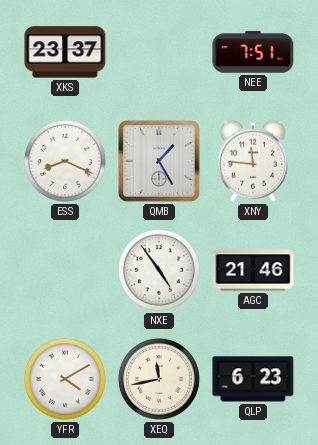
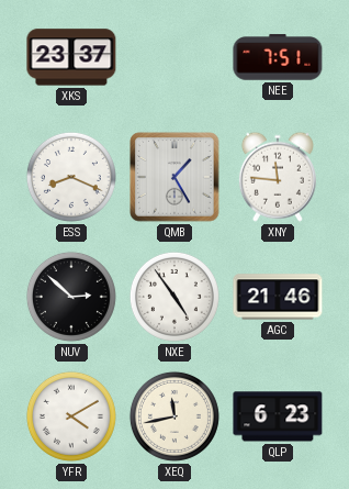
NUV: none -> 2:52 (71, 297)
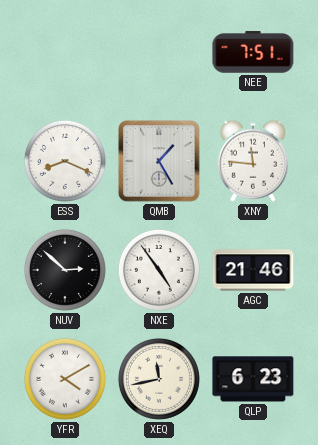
XKS: 23:37 -> none (71, 57)
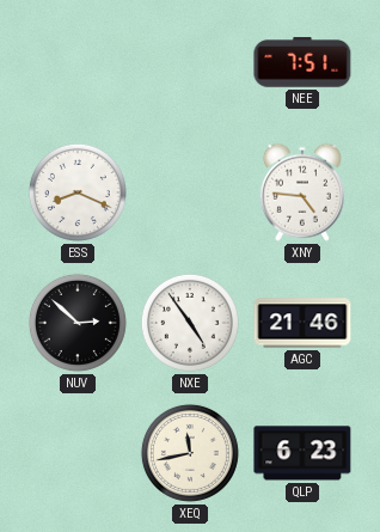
QMB: 1:25 -> none (159, 161)
XNY: 11:46 -> 4:46 (302, 192)
YFR: 4:10 -> none (65, 379)
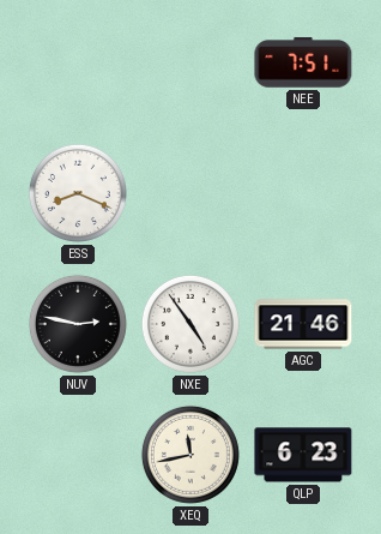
XNY: 4:46 -> none (302, 192)
NUV: 2:52 -> 2:47 (78, 324)
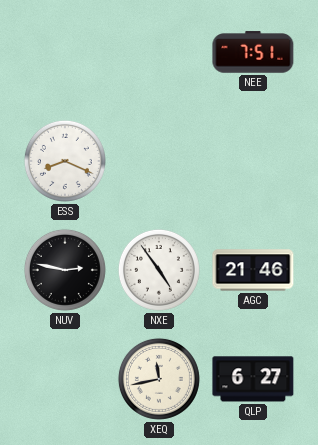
QLP: 6:23 -> 6:27 (253, 379)
